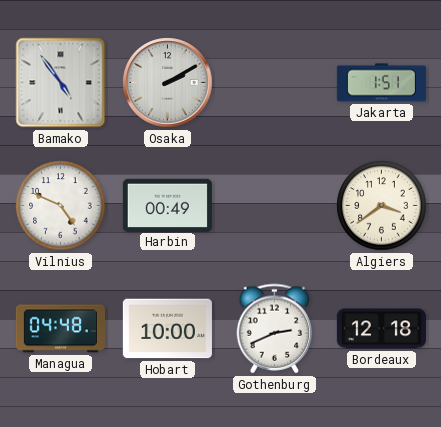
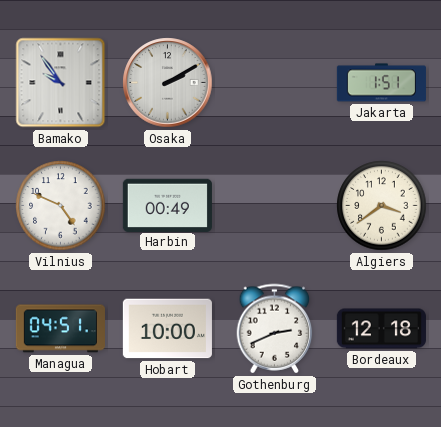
Bamako: 4:54 -> 9:54 (61, 83)
Managua: 04:48 -> 04:51 (60, 329)
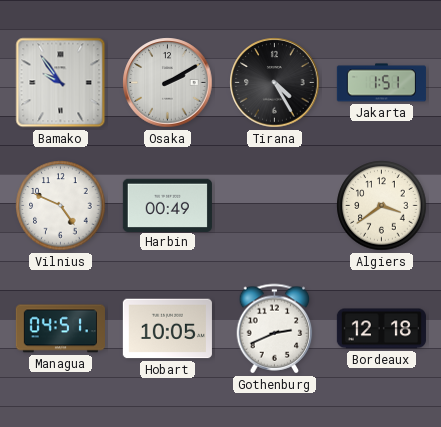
Tirana: none -> 4:25 (275, 83)
Hobart: 10:00 -> 10:05 (167, 329)
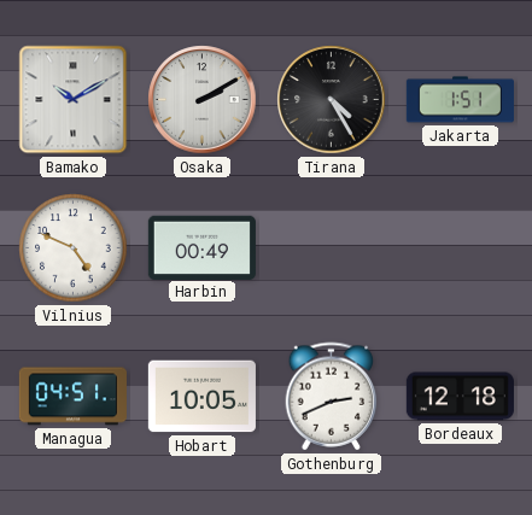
Bamako: 9:54 -> 10:10 (74, 100)
Algiers: 3:39 -> none (382, 206)
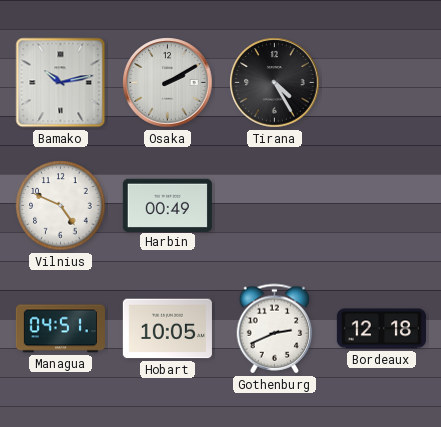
Bamako: 10:10 -> 10:13 (61, 83)
Jakarta: 1:51 -> none (460, 100)
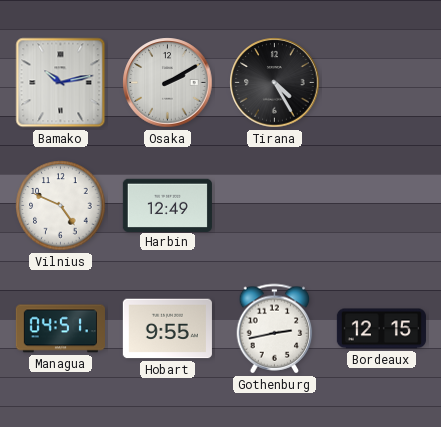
Harbin: 00:49 -> 12:49 (167, 205)
Hobart: 10:05 -> 9:55 (167, 329)
Gothenburg: 2:41 -> 2:43 (275, 329)
Bordeaux: 12:18 -> 12:15 (381, 329)
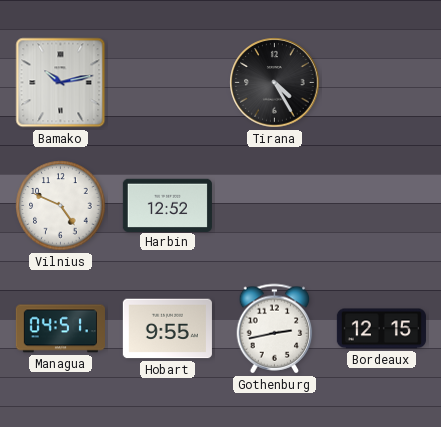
Osaka: 2:10 -> none (168, 83)
Harbin: 12:49 -> 12:52 (167, 205)
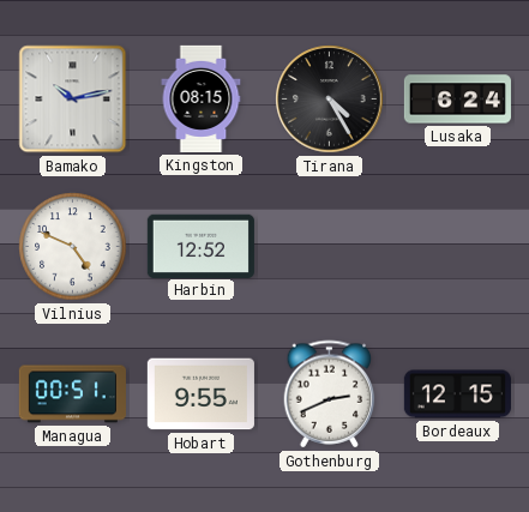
Kingston: none -> 08:15 (202, 98)
Lusaka: none -> 6:24 (457, 100)
Managua: 04:51 -> 00:51 (72, 394)
Gothenburg: 2:43 -> 2:41 (330, 394)
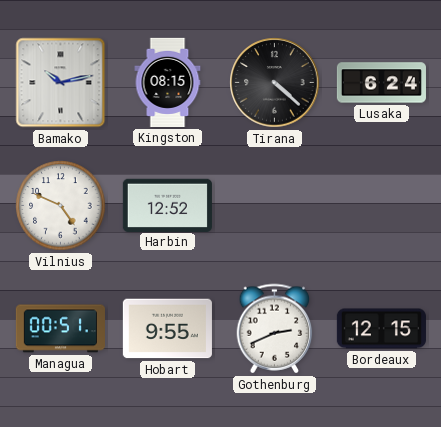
Tirana: 4:25 -> 4:22 (275, 83)
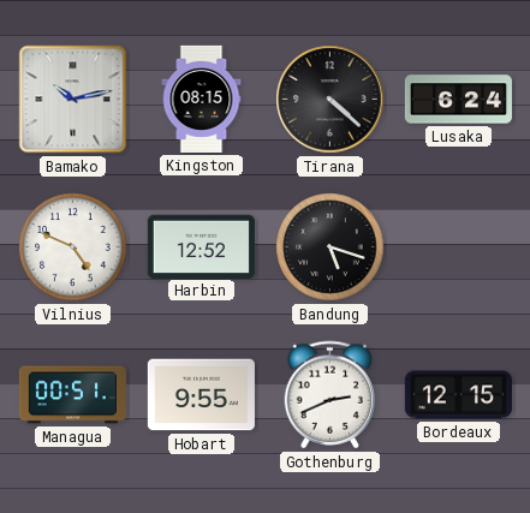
Bandung: none -> 5:18 (330, 247)
